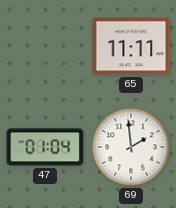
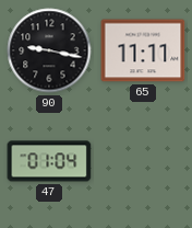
90: none -> 9:17 (49, 50)
69: 1:59 -> none (131, 147)
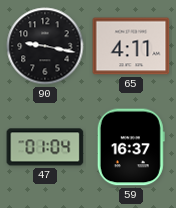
65: 11:11 -> 4:11 (131, 46)
59: none -> 16:37 (131, 147)
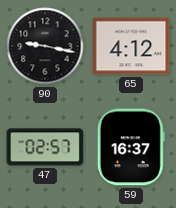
65: 4:11 -> 4:12 (131, 46)
47: 01:04 -> 02:57 (45, 147)
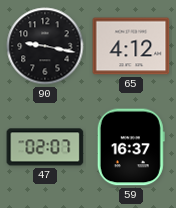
47: 02:57 -> 02:07 (45, 147)
